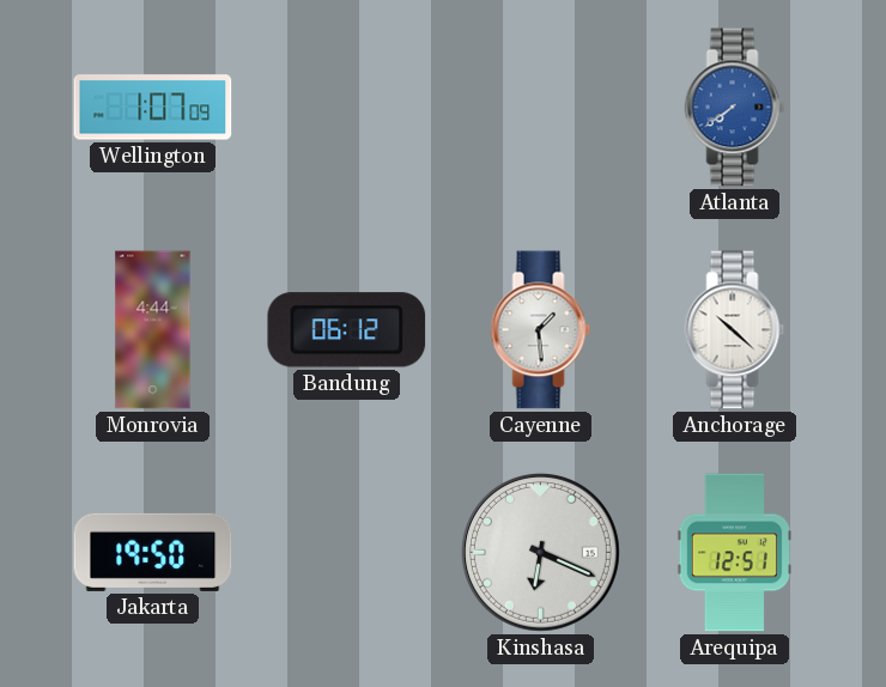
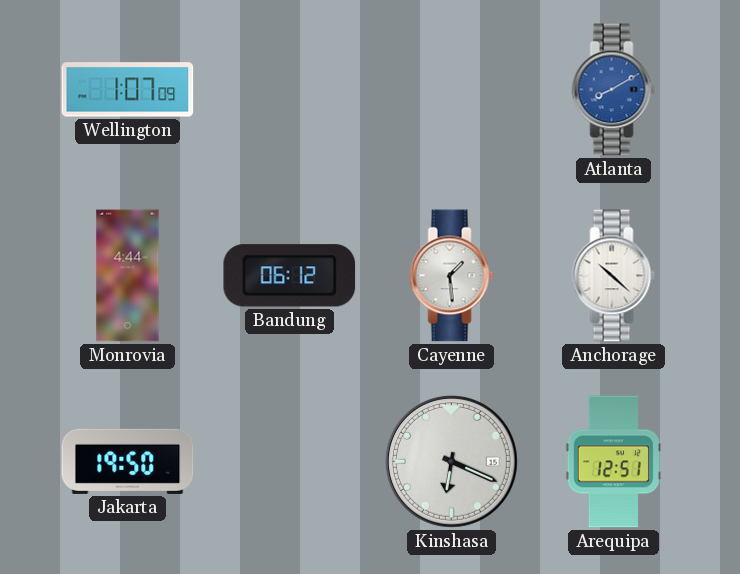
Atlanta: 7:39 -> 8:10 (614, 90)
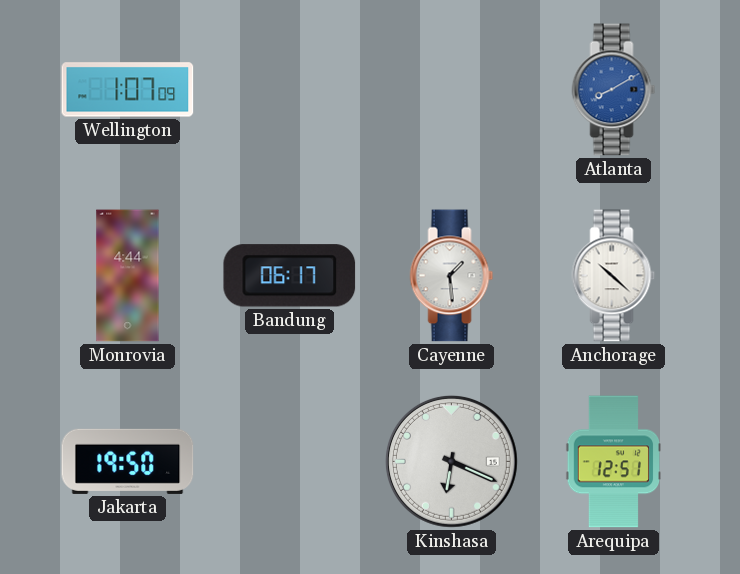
Bandung: 06:12 -> 06:17 (290, 276)
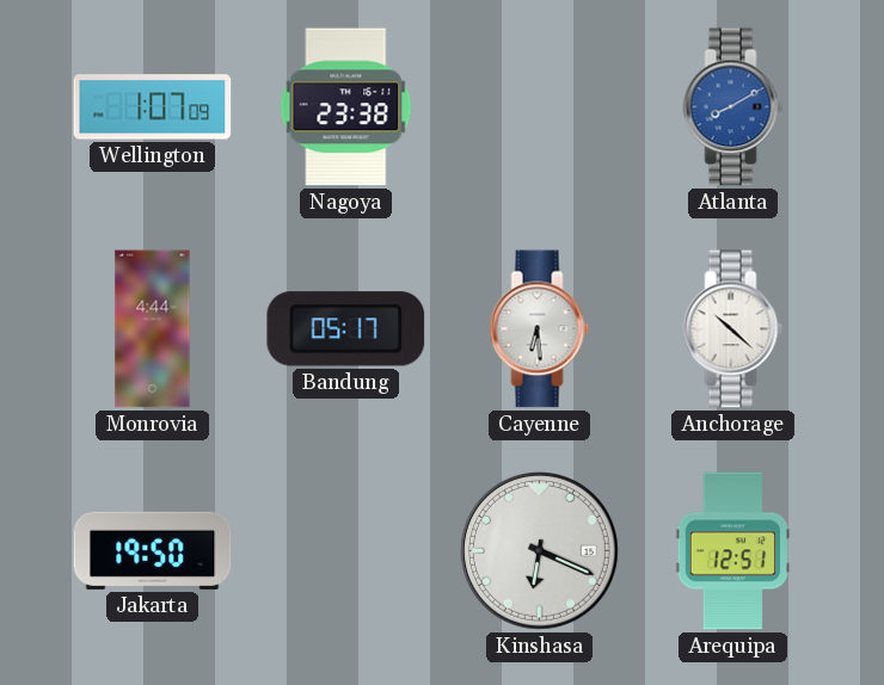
Nagoya: none -> 23:38 (346, 107)
Bandung: 06:17 -> 05:17 (346, 329)
Cayenne: 1:29 -> 6:29 (540, 329)
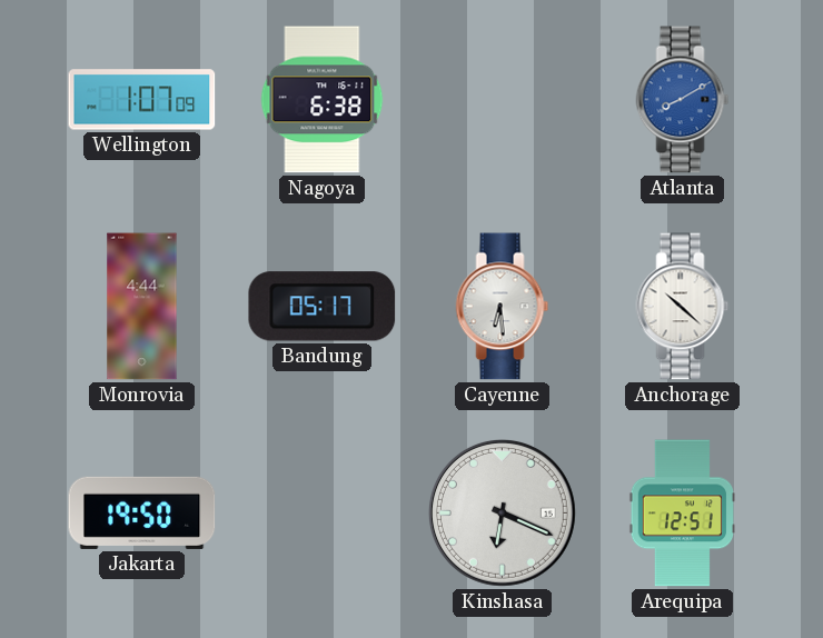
Nagoya: 23:38 -> 6:38 (323, 100)
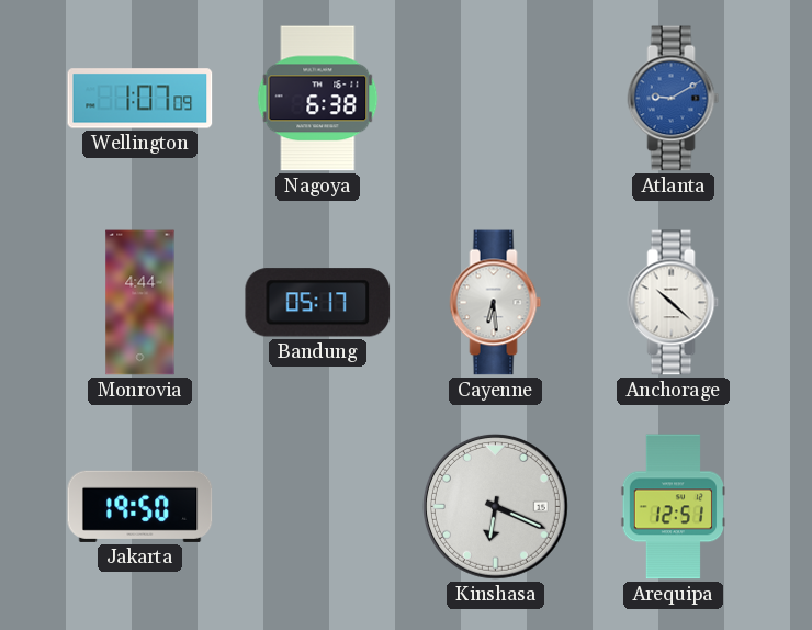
Atlanta: 8:10 -> 9:10 (674, 99)
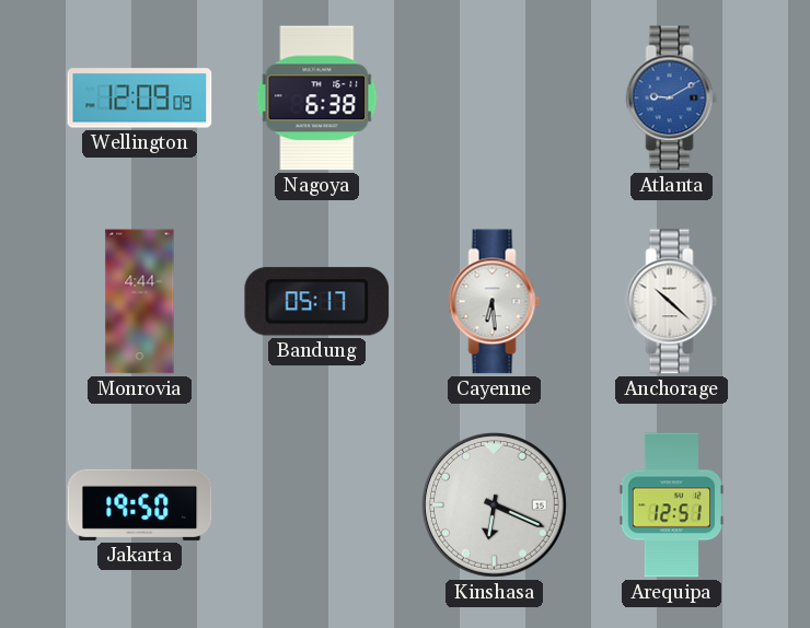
Wellington: 1:07 -> 12:09 (140, 98)
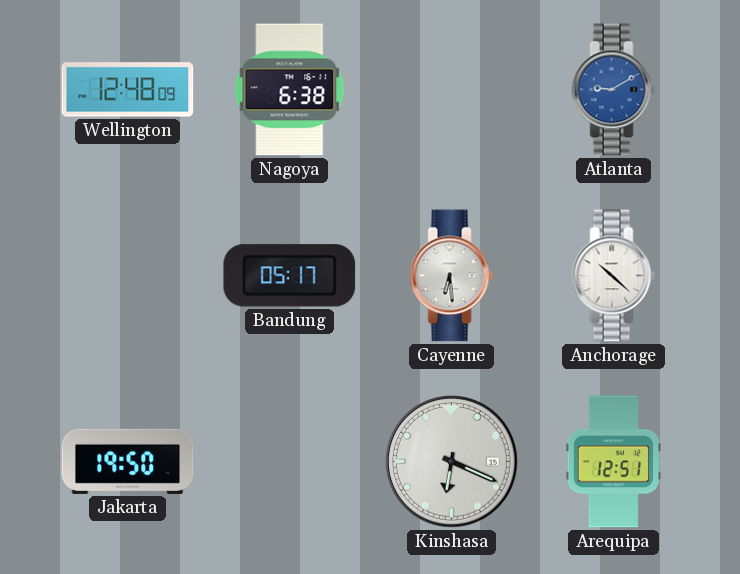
Wellington: 12:09 -> 12:48 (128, 90)
Monrovia: 4:44 -> none (140, 302)
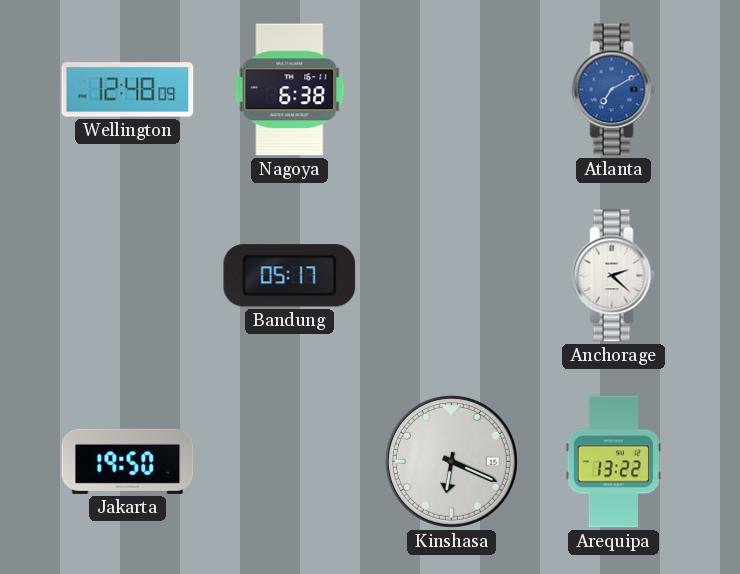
Atlanta: 9:10 -> 7:10 (614, 90)
Cayenne: 6:29 -> none (452, 276)
Anchorage: 10:22 -> 2:22 (614, 276)
Arequipa: 12:51 -> 13:22 (613, 462)
